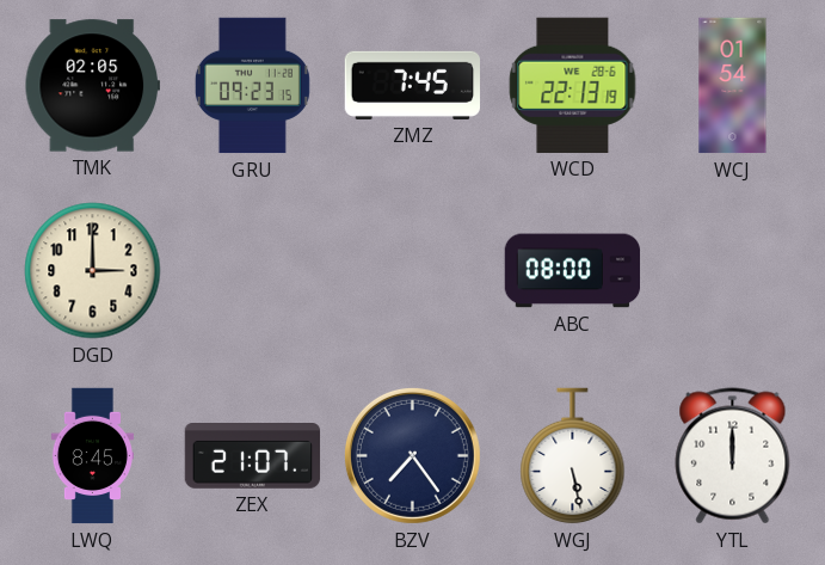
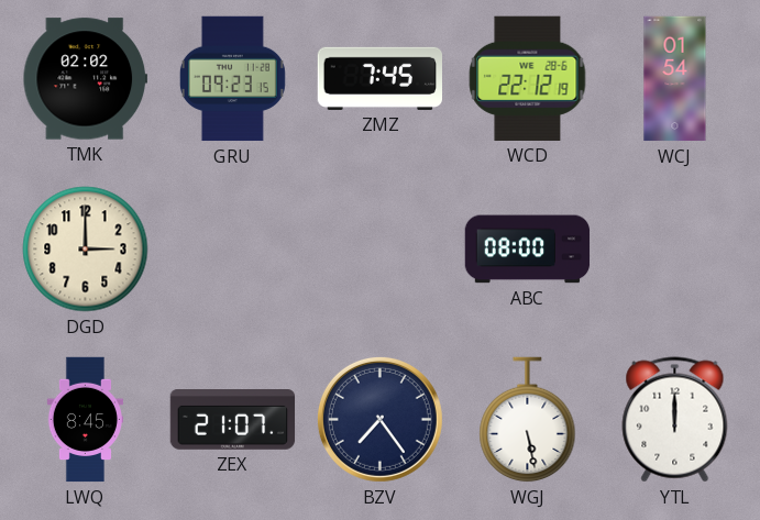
TMK: 02:05 -> 02:02 (85, 79)
WCD: 22:13 -> 22:12 (528, 78)
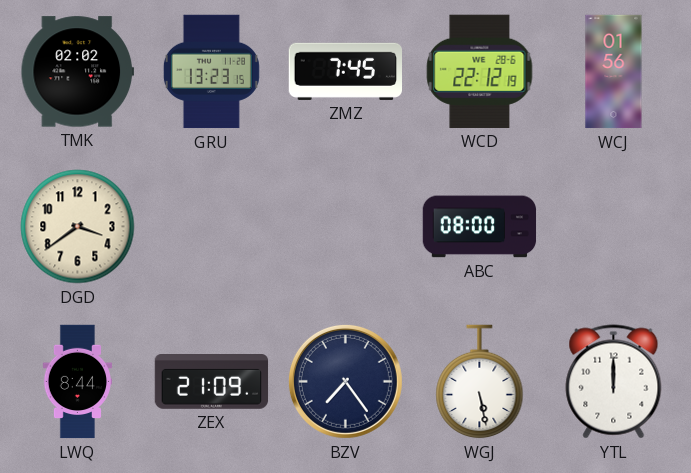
GRU: 09:23 -> 13:23 (211, 72)
WCJ: 01:54 -> 01:56 (614, 72)
DGD: 3:00 -> 3:39 (78, 227)
LWQ: 8:45 -> 8:44 (77, 382)
ZEX: 21:07 -> 21:09 (212, 382)
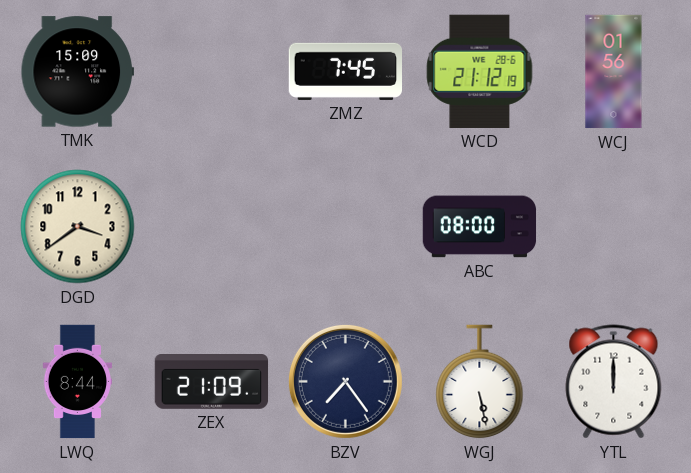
TMK: 02:02 -> 15:09 (77, 72)
GRU: 13:23 -> none (211, 72)
WCD: 22:12 -> 21:12 (480, 71)
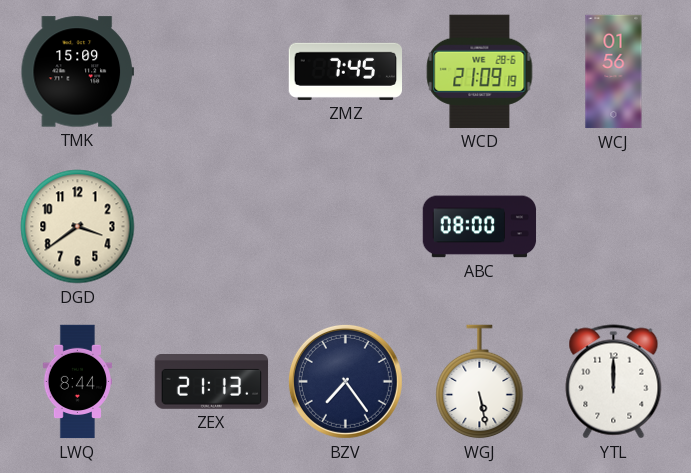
WCD: 21:12 -> 21:09 (480, 71)
ZEX: 21:09 -> 21:13 (212, 382)
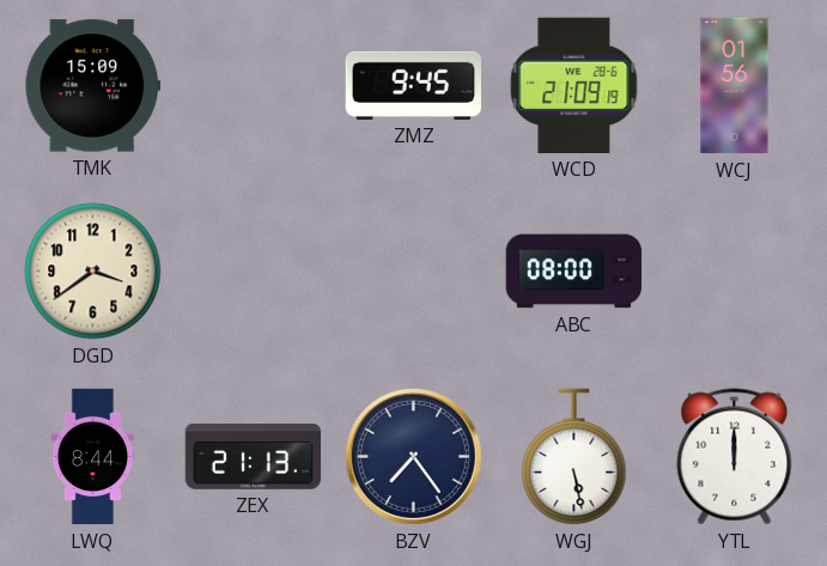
ZMZ: 7:45 -> 9:45 (413, 85)
